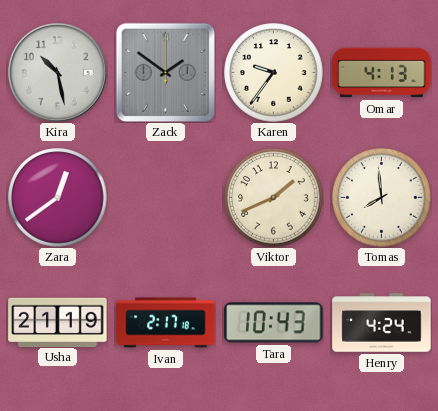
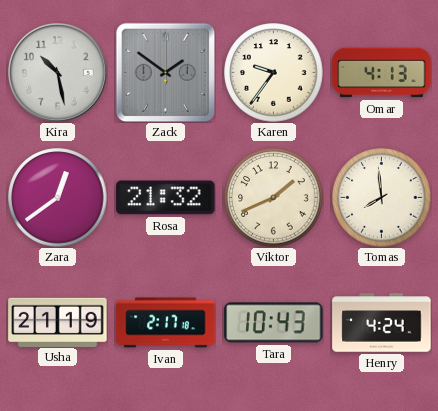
Rosa: none -> 21:32 (166, 198)
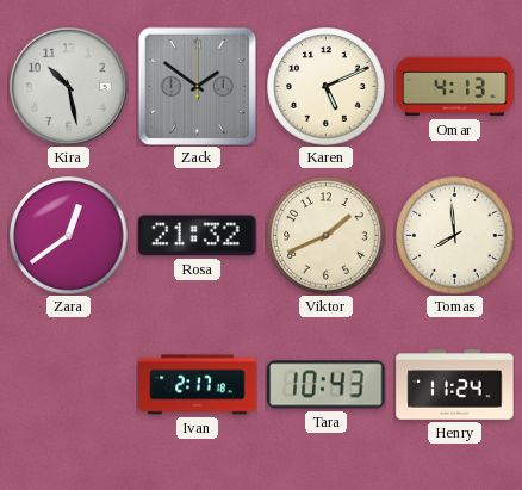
Karen: 9:36 -> 5:11 (327, 87)
Usha: 21:19 -> none (58, 322)
Henry: 4:24 -> 11:24 (455, 385)
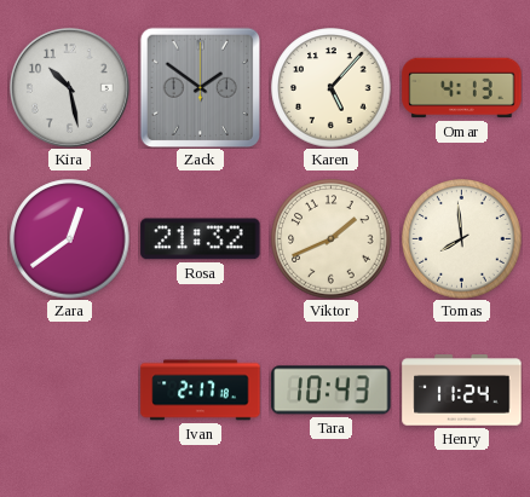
Karen: 5:11 -> 5:07 (332, 88)
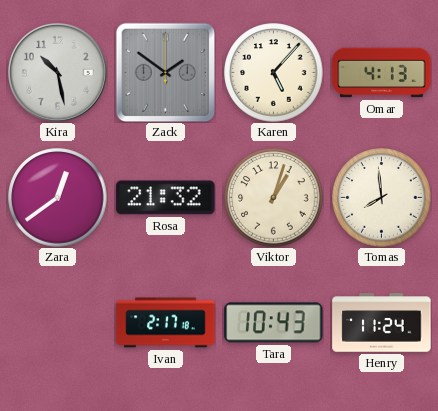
Viktor: 1:41 -> 1:03 (274, 198)
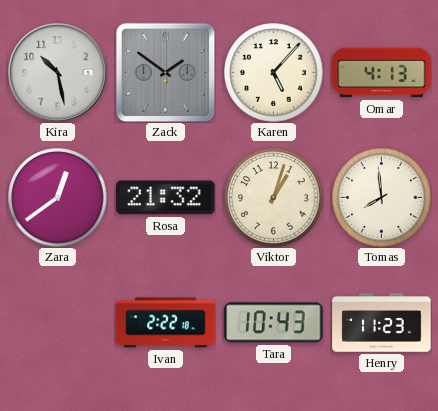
Ivan: 2:17 -> 2:22 (166, 323)
Henry: 11:24 -> 11:23 (382, 323)
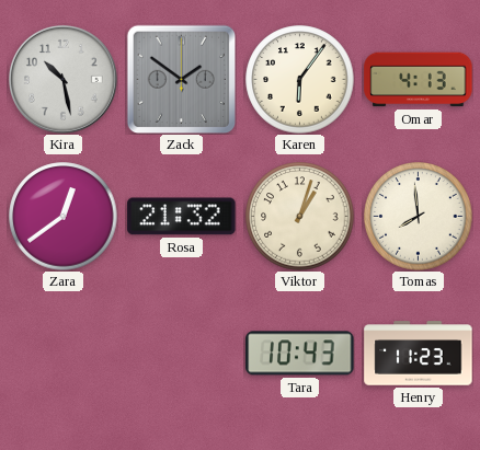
Karen: 5:07 -> 6:06 (300, 80)
Ivan: 2:22 -> none (166, 323)
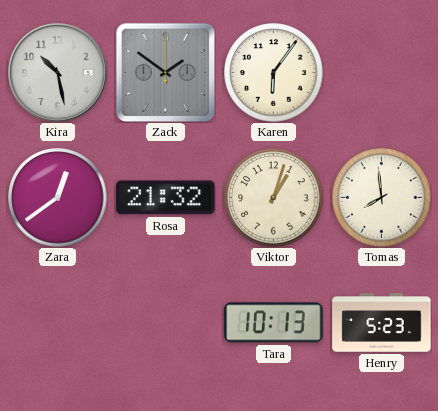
Omar: 4:13 -> none (419, 80)
Tara: 10:43 -> 10:13 (274, 323)
Henry: 11:23 -> 5:23 (382, 323)
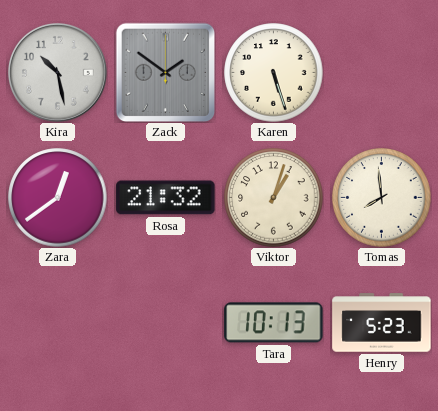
Karen: 6:06 -> 5:27 (274, 73)
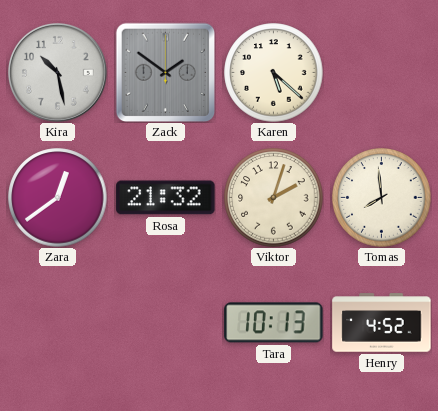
Karen: 5:27 -> 5:22 (274, 73)
Viktor: 1:03 -> 2:03 (274, 198)
Henry: 5:23 -> 4:52 (382, 323)
